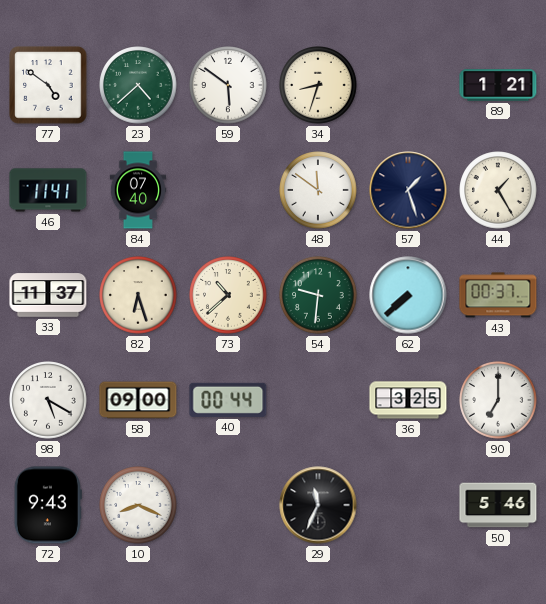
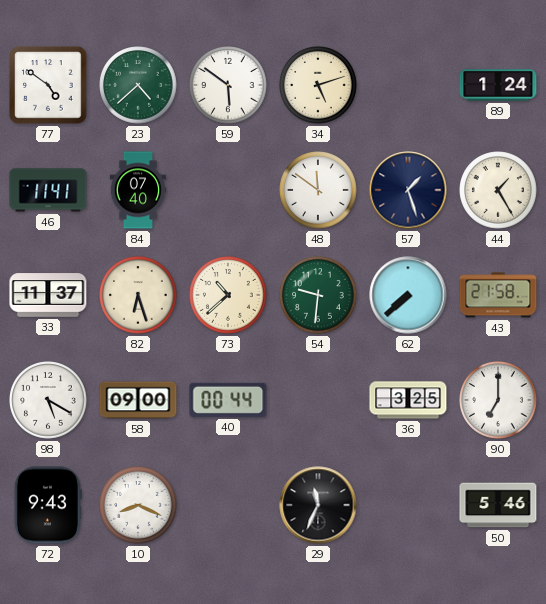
34: 8:33 -> 5:12 (318, 85)
89: 1:21 -> 1:24 (498, 85)
43: 00:37 -> 21:58 (498, 295)
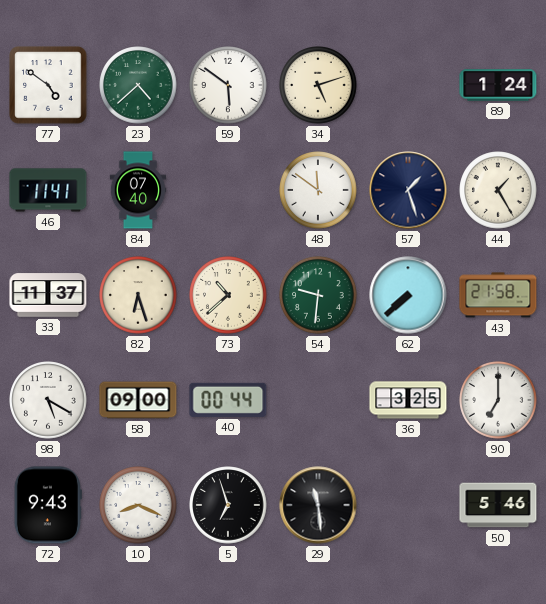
5: none -> 6:57 (228, 505)
29: 11:34 -> 11:29 (318, 505)
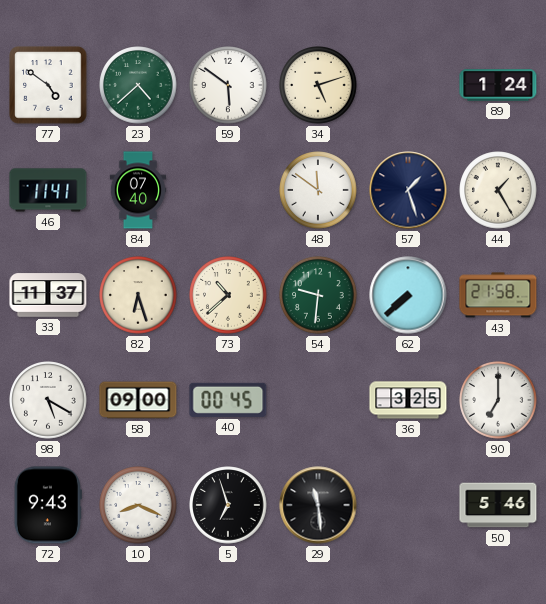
40: 00:44 -> 00:45 (228, 400)
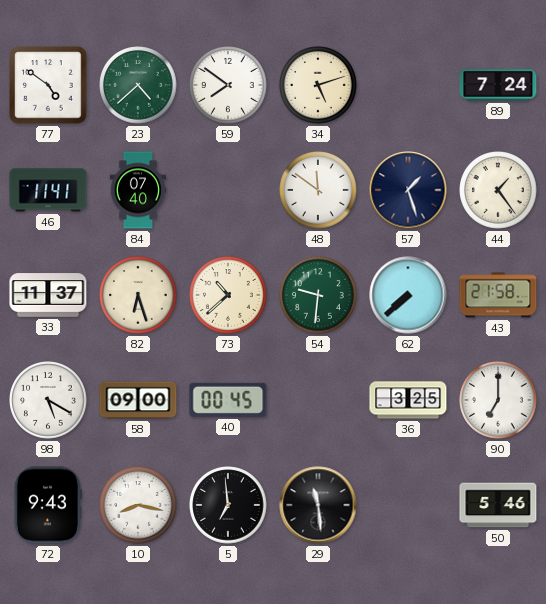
59: 5:51 -> 7:51 (228, 85)
89: 1:24 -> 7:24 (498, 85)
44: 1:25 -> 1:24 (498, 190)
10: 8:19 -> 8:17 (138, 505)
5: 6:57 -> 6:59 (228, 505)
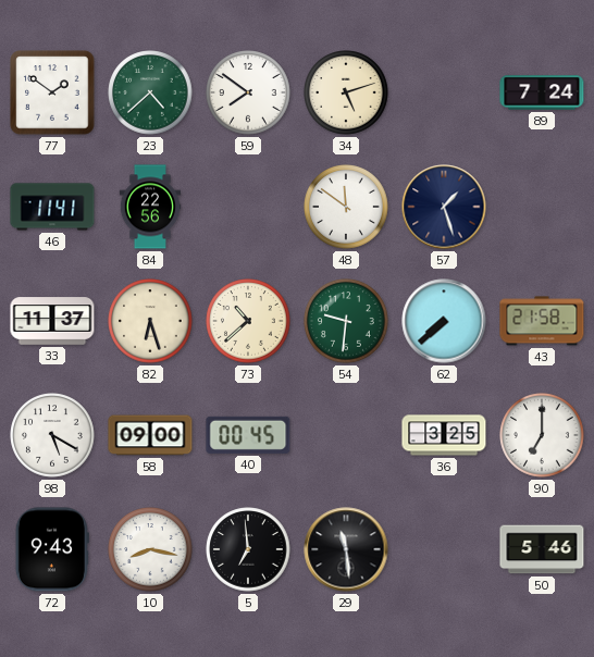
77: 4:51 -> 1:51 (52, 92)
84: 07:40 -> 22:56 (150, 207)
44: 1:24 -> none (498, 190)
